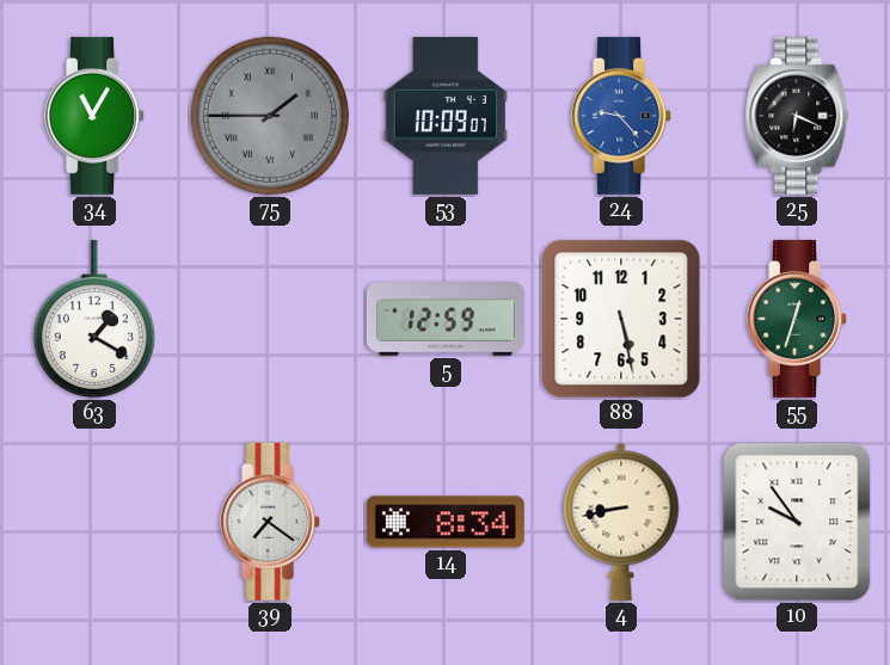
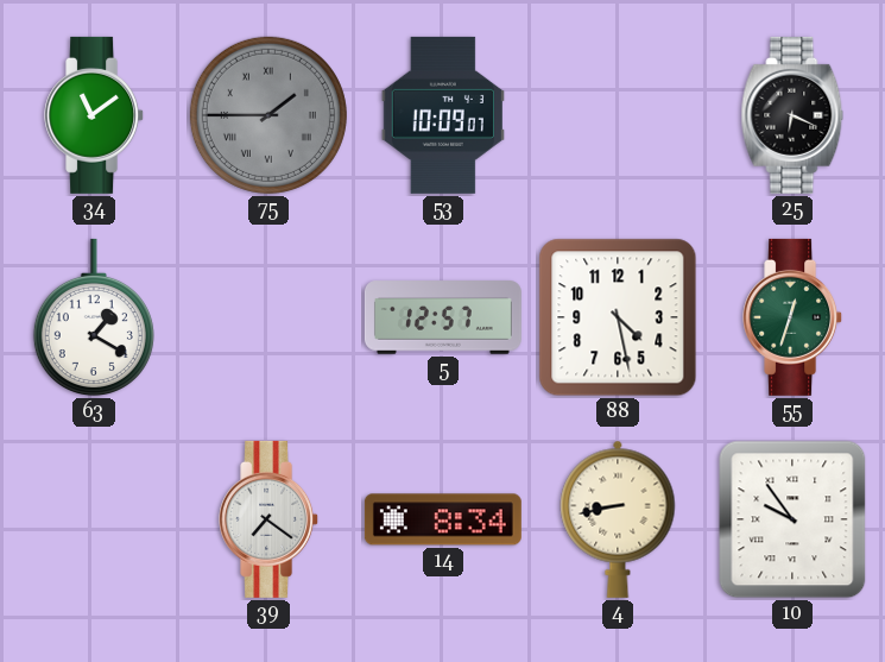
34: 11:05 -> 11:09 (95, 115)
24: 9:23 -> none (622, 116)
5: 12:59 -> 12:57 (443, 317)
88: 5:28 -> 4:28 (618, 317)
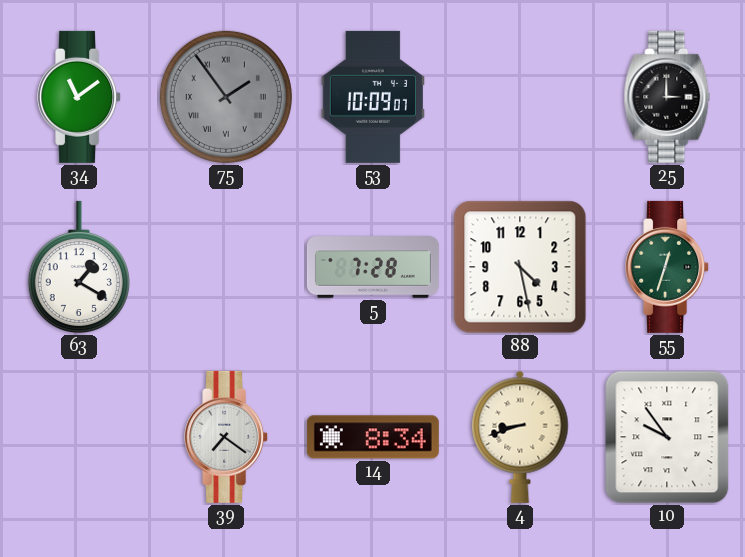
75: 1:45 -> 1:54 (226, 97)
25: 6:19 -> 3:00 (667, 97)
5: 12:57 -> 7:28 (373, 267)
4: 8:43 -> 8:42 (520, 437)
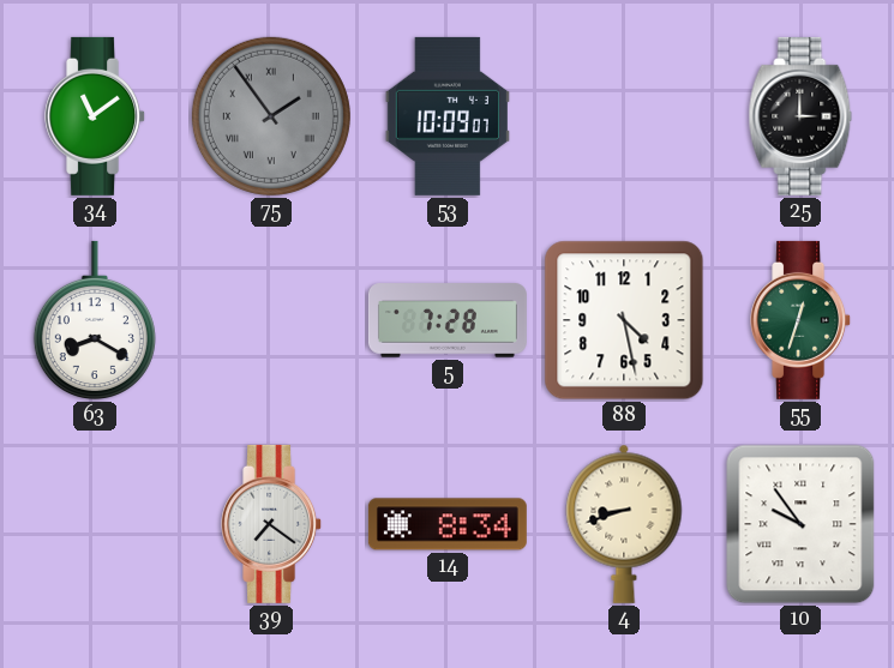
63: 1:20 -> 8:20 (95, 320)
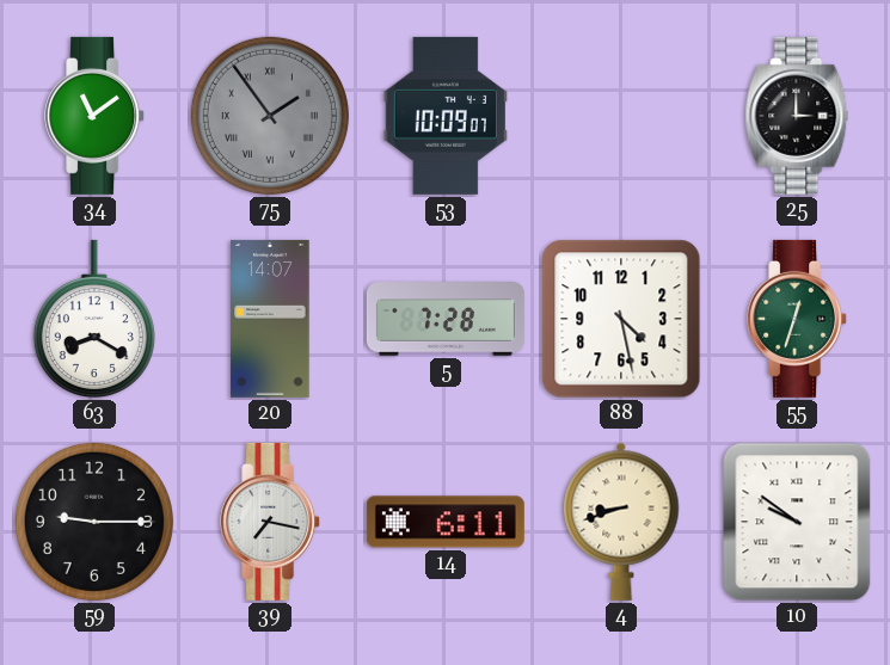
20: none -> 14:07 (270, 319)
59: none -> 9:15 (94, 522)
39: 7:21 -> 7:17 (271, 522)
14: 8:34 -> 6:11 (446, 522)
10: 9:54 -> 9:51 (797, 522)
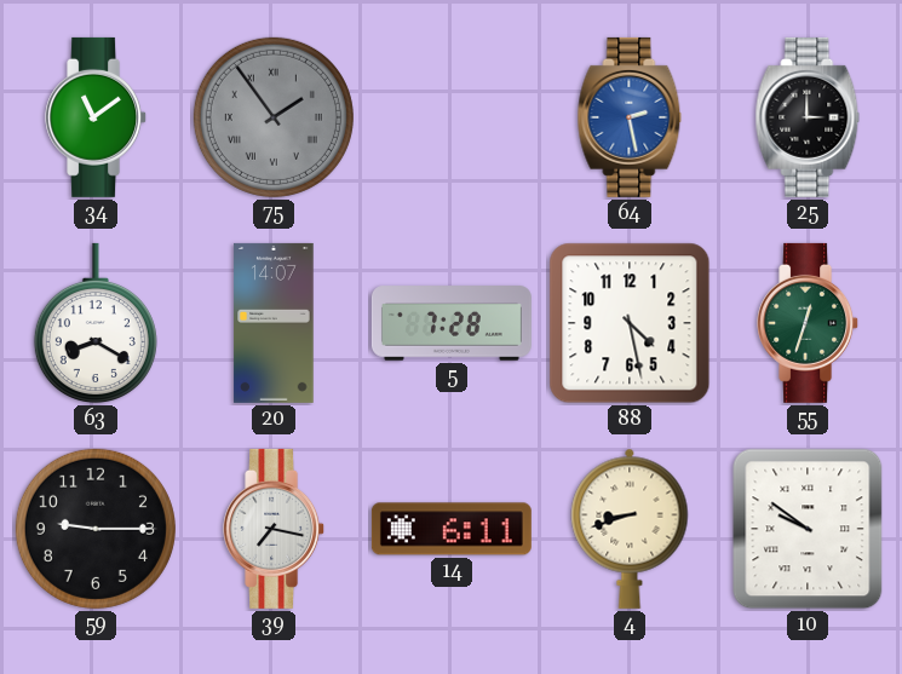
53: 10:09 -> none (446, 116)
64: none -> 2:28 (630, 117)
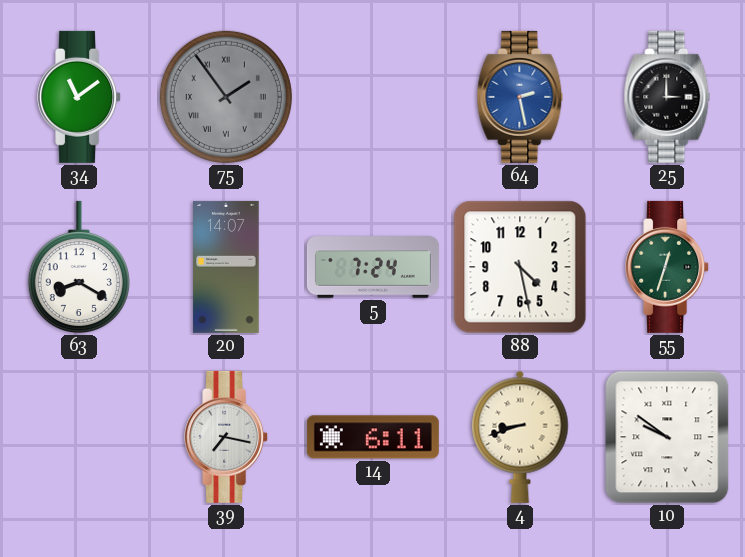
5: 7:28 -> 7:24 (373, 267)
59: 9:15 -> none (96, 529)
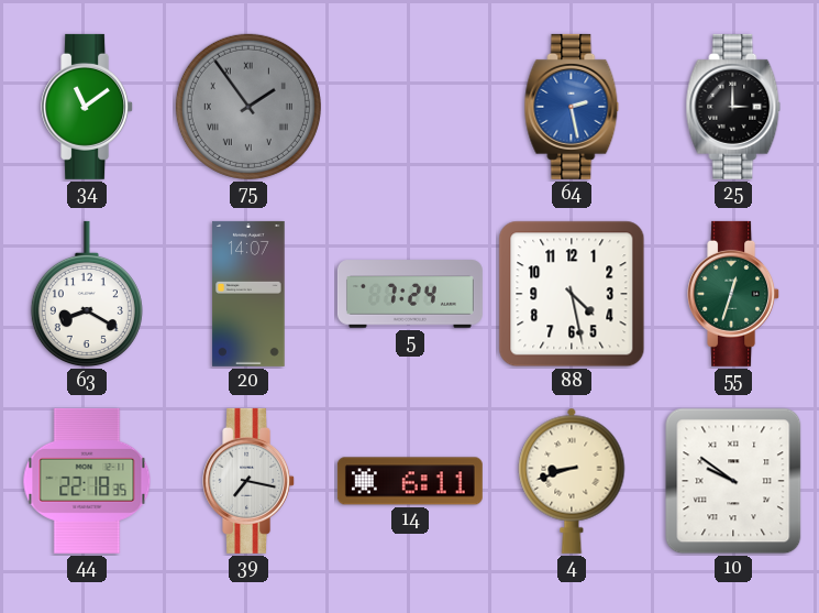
44: none -> 22:18 (87, 481)
